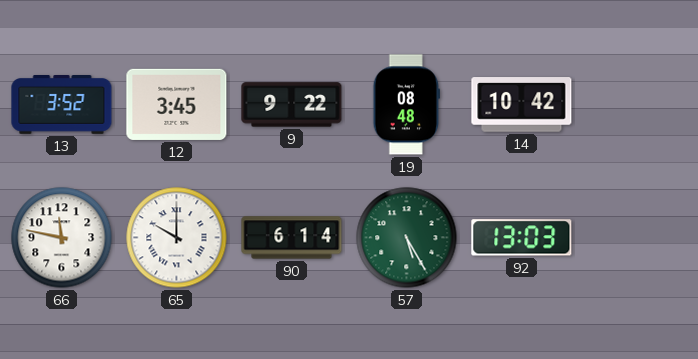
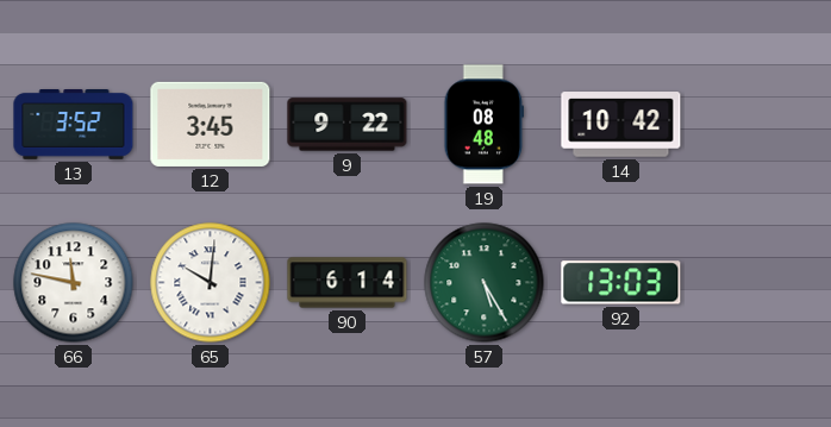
65: 10:00 -> 10:01 (211, 283)
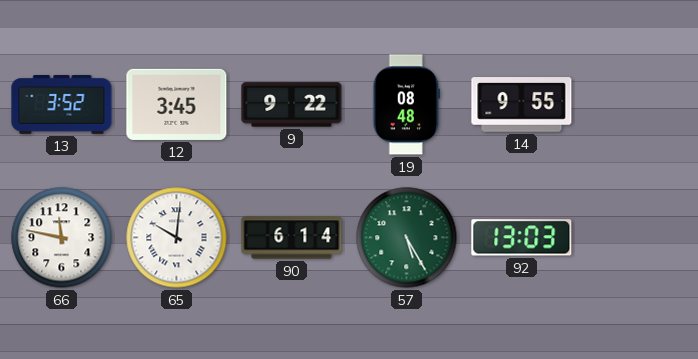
14: 10:42 -> 9:55 (522, 105)
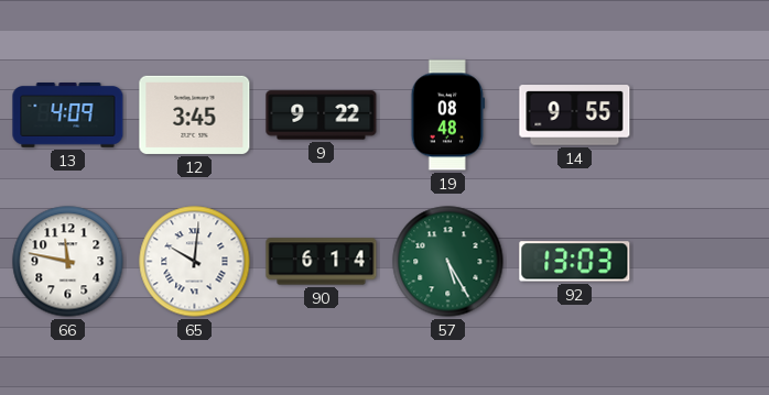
13: 3:52 -> 4:09 (68, 116)
